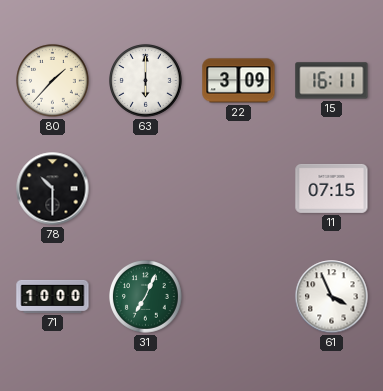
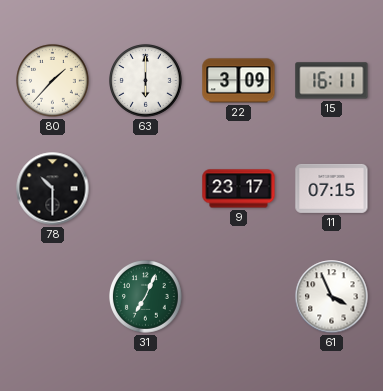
9: none -> 23:17 (239, 189)
71: 10:00 -> none (53, 296)
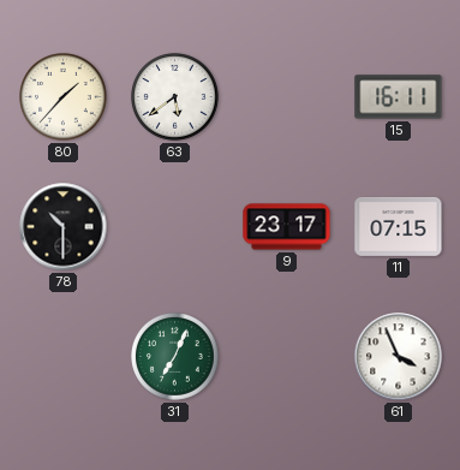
63: 6:00 -> 5:39 (175, 97)
22: 3:09 -> none (239, 81)
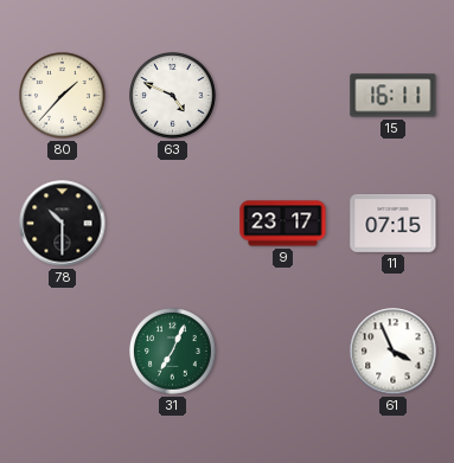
63: 5:39 -> 4:49 (173, 96)
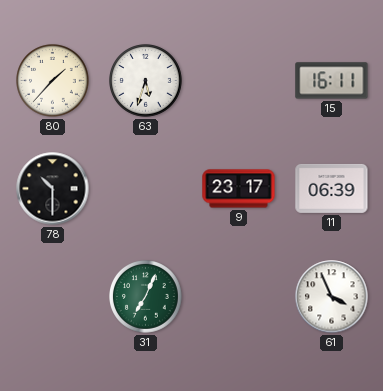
63: 4:49 -> 5:33 (146, 81)
11: 07:15 -> 06:39 (332, 188)
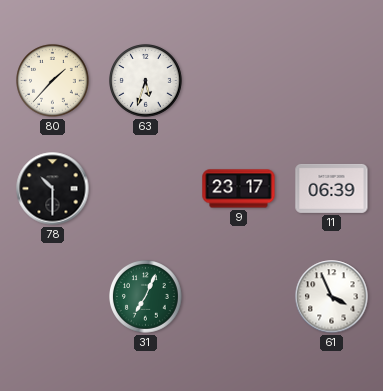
15: 16:11 -> none (332, 81)
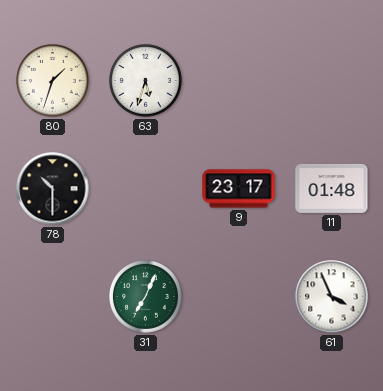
80: 1:37 -> 1:33 (53, 81)
11: 06:39 -> 01:48 (332, 188)
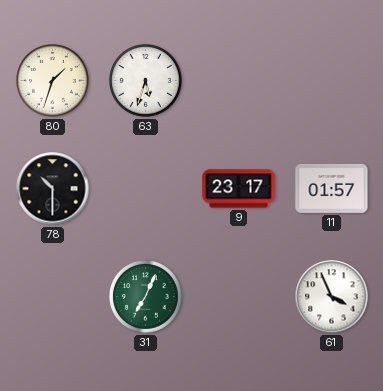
11: 01:48 -> 01:57 (332, 188)
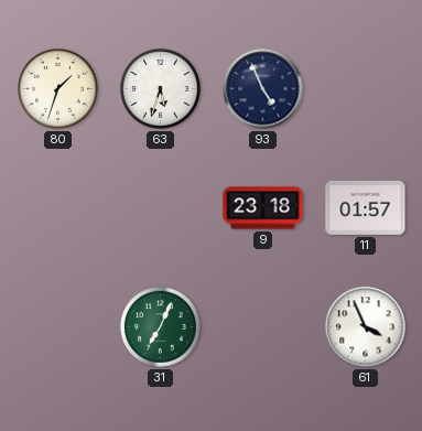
93: none -> 4:56 (263, 89)
78: 10:30 -> none (53, 189)
9: 23:17 -> 23:18 (263, 208)
